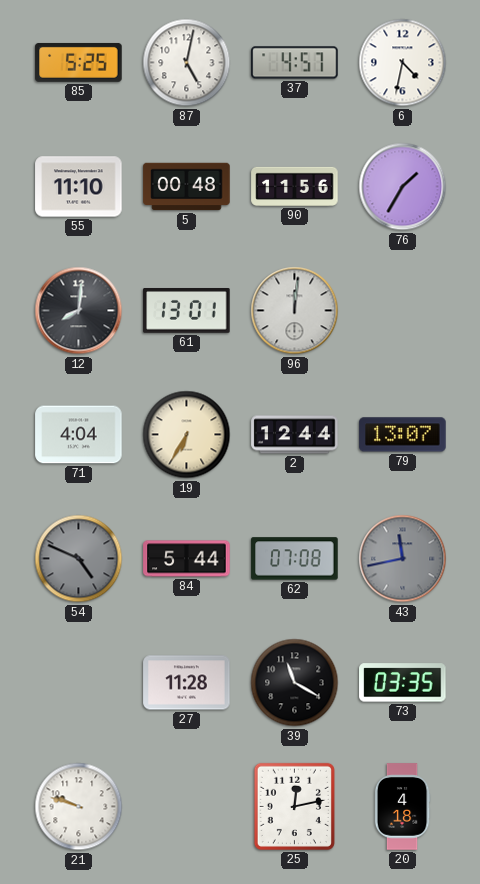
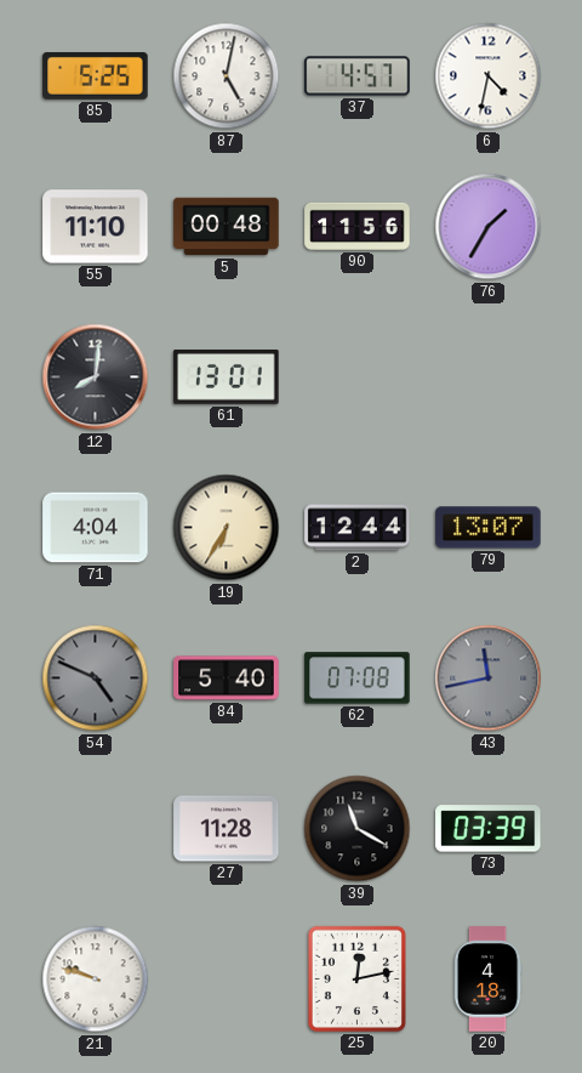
96: 12:01 -> none (295, 311)
84: 5:44 -> 5:40 (227, 679)
73: 03:35 -> 03:39 (489, 829)
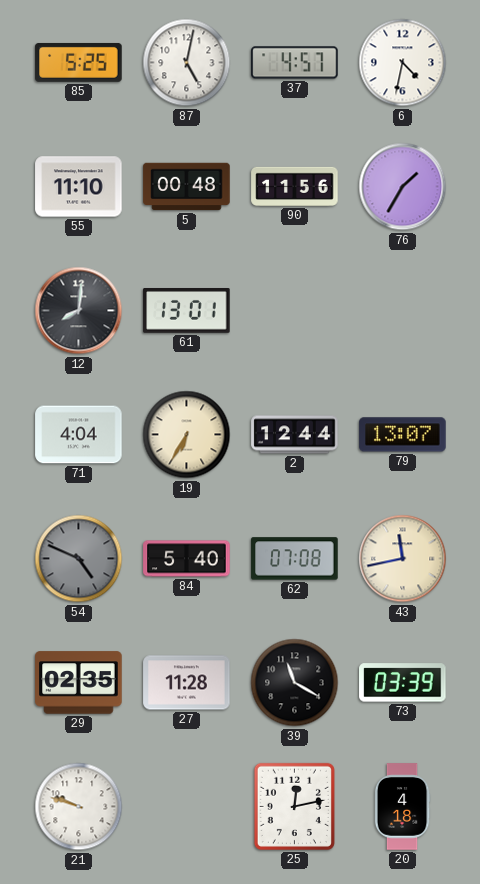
43 dial: grey -> cream (403, 559)
29: none -> 02:35 (79, 683)
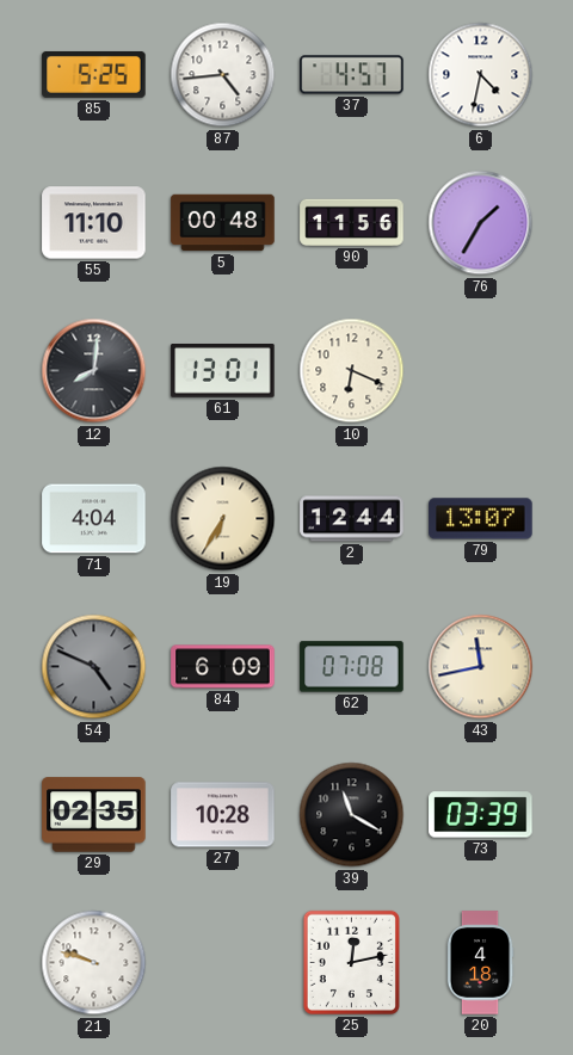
87: 5:02 -> 4:44 (223, 75)
10: none -> 6:19 (352, 371)
84: 5:40 -> 6:09 (223, 667)
27: 11:28 -> 10:28 (223, 815)
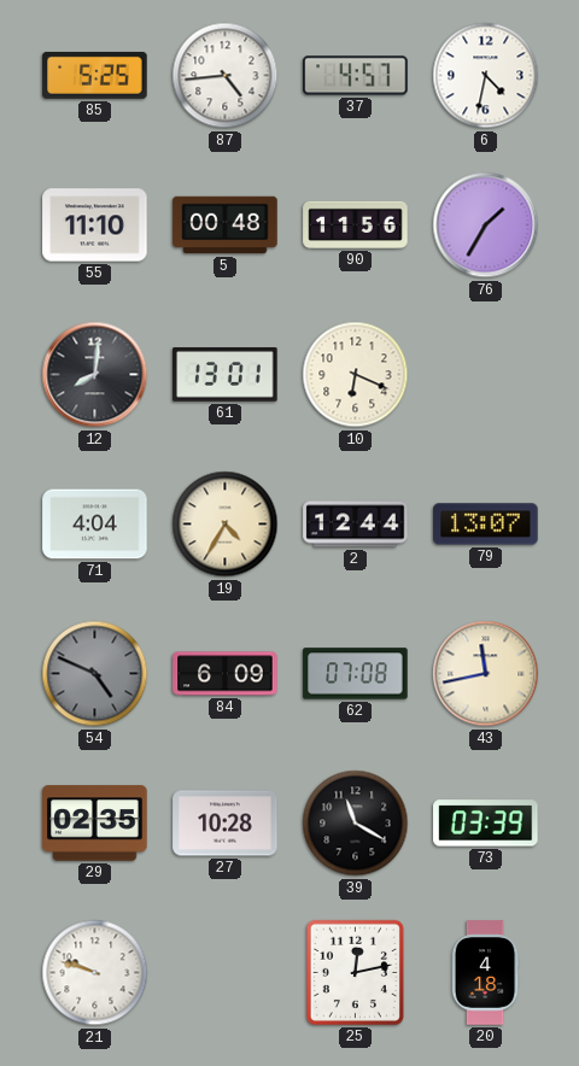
19: 6:35 -> 4:35 (226, 525)
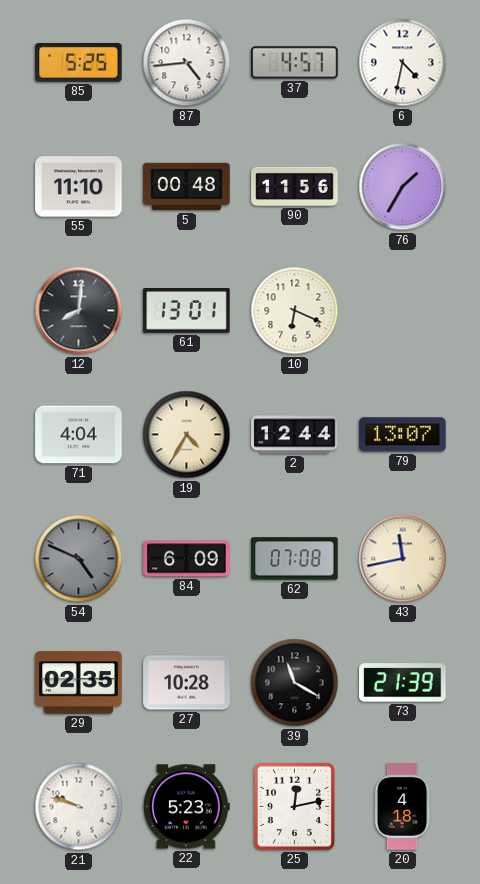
73: 03:39 -> 21:39 (403, 683)
22: none -> 5:23 (186, 807)
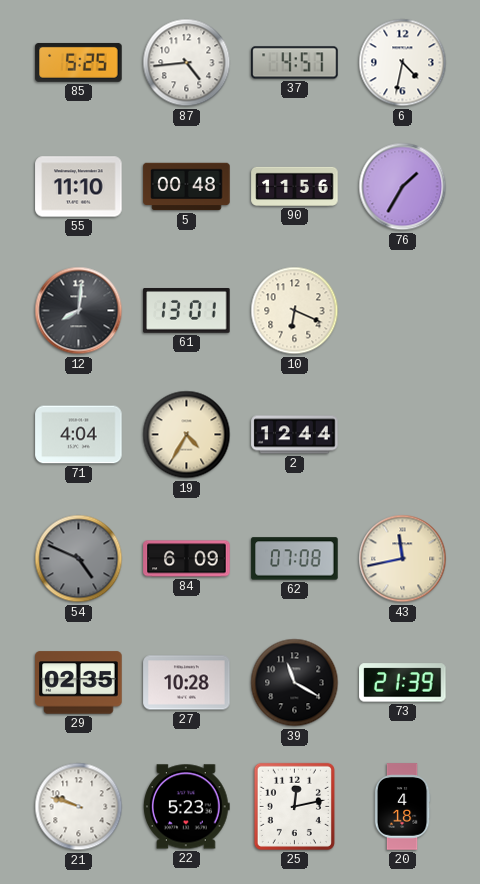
79: 13:07 -> none (403, 435)
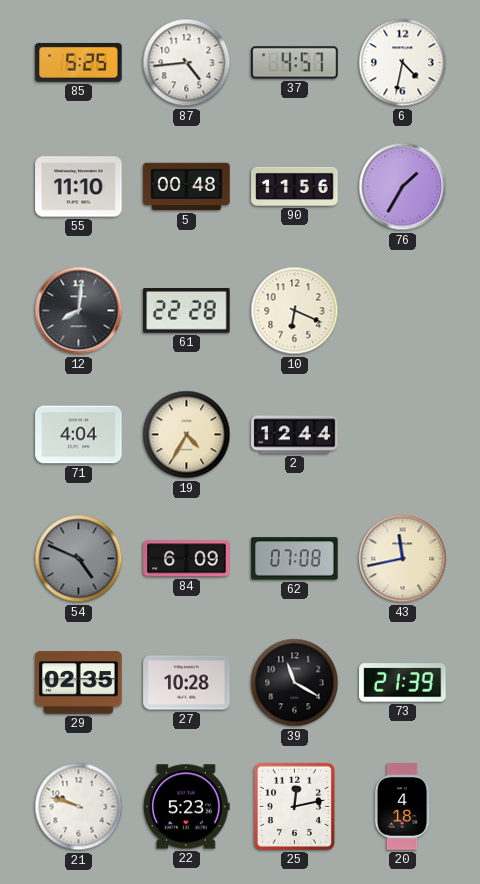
61: 13:01 -> 22:28 (187, 311)
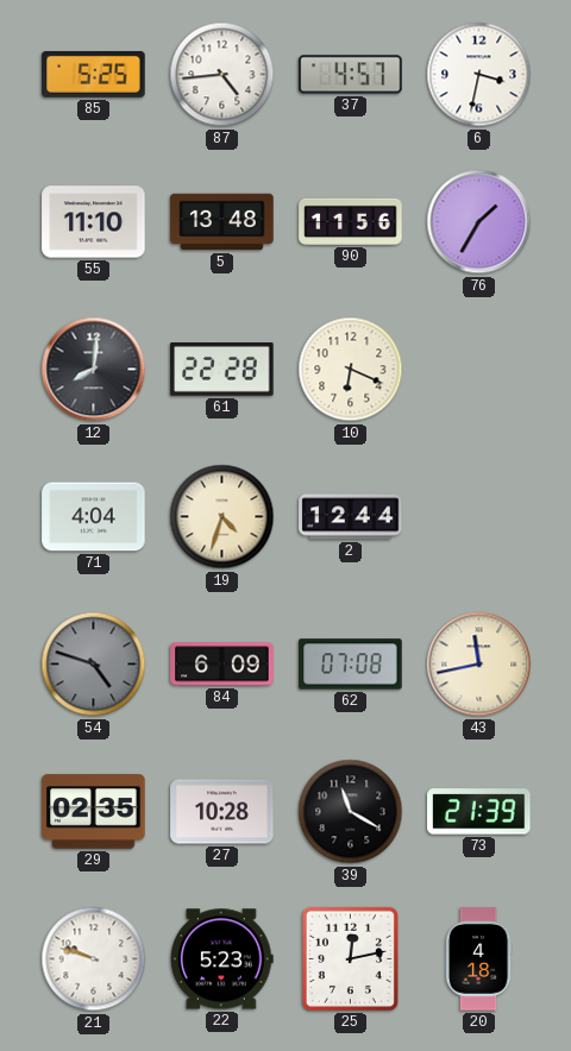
6: 4:32 -> 3:32 (479, 75)
5: 00:48 -> 13:48 (222, 222)
19: 4:35 -> 4:33 (222, 517)
54: 4:49 -> 4:48 (94, 665)
